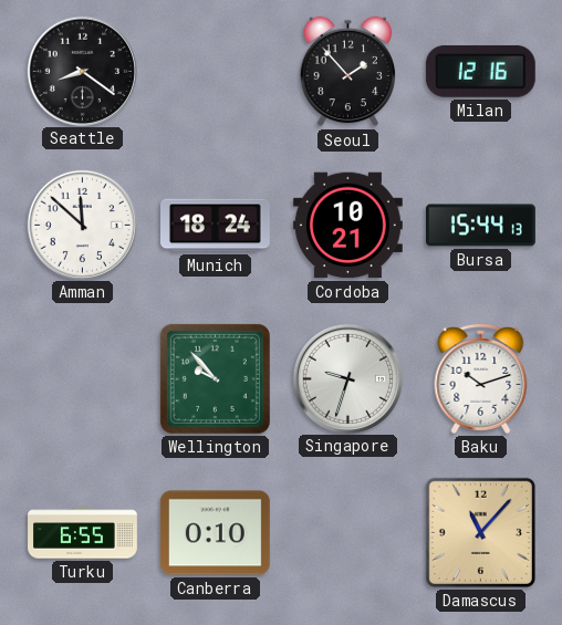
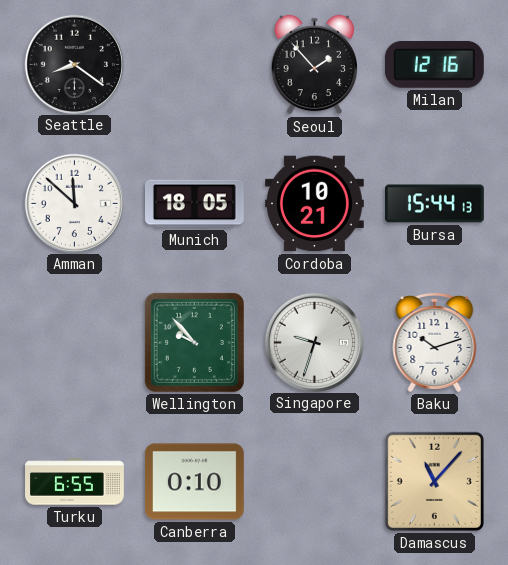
Munich: 18:24 -> 18:05 (195, 204)
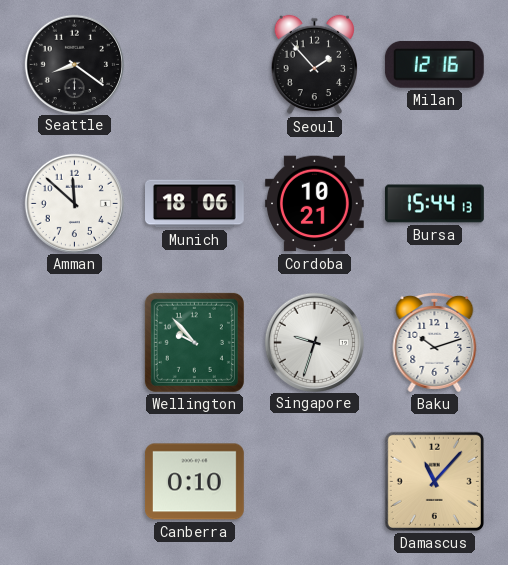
Munich: 18:05 -> 18:06 (195, 204)
Turku: 6:55 -> none (75, 482)
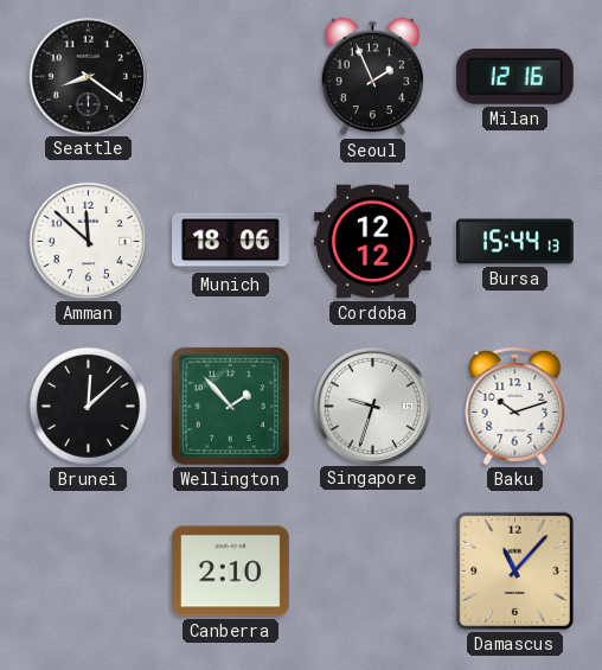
Seoul: 1:53 -> 1:56 (372, 77)
Cordoba: 10:21 -> 12:12 (372, 242)
Brunei: none -> 12:08 (88, 406)
Wellington: 9:53 -> 1:53 (230, 406)
Canberra: 0:10 -> 2:10 (230, 572)
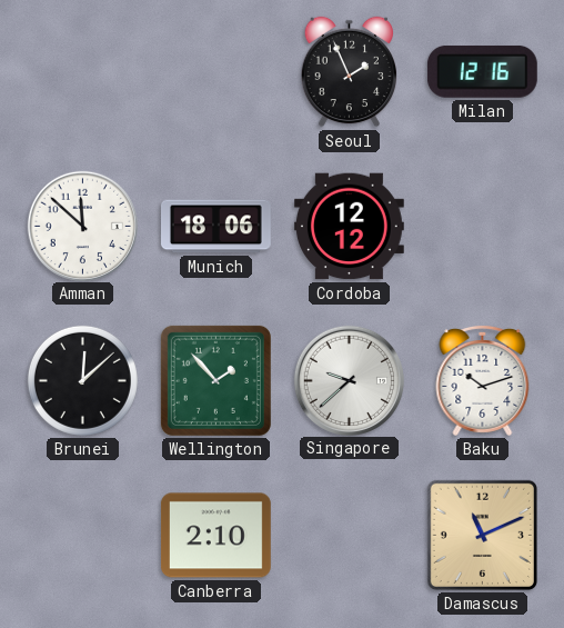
Seattle: 8:21 -> none (88, 76)
Bursa: 15:44 -> none (515, 242)
Singapore: 9:33 -> 9:38 (349, 380)
Damascus: 11:07 -> 11:11 (482, 535)
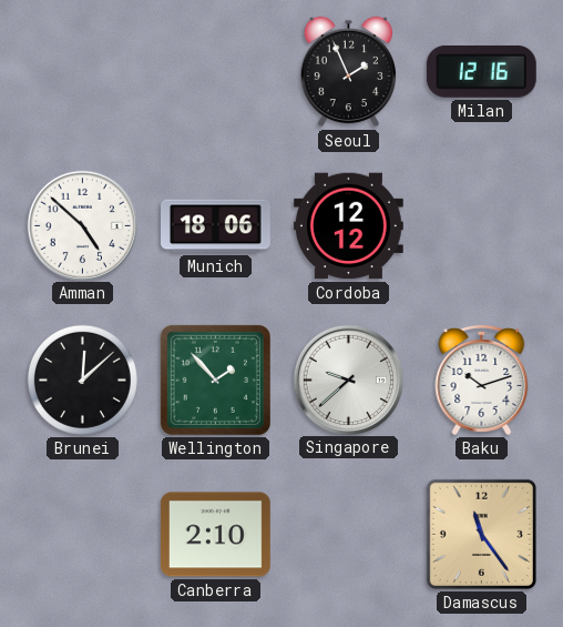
Amman: 11:52 -> 4:52 (82, 225)
Damascus: 11:11 -> 11:24 (481, 534)
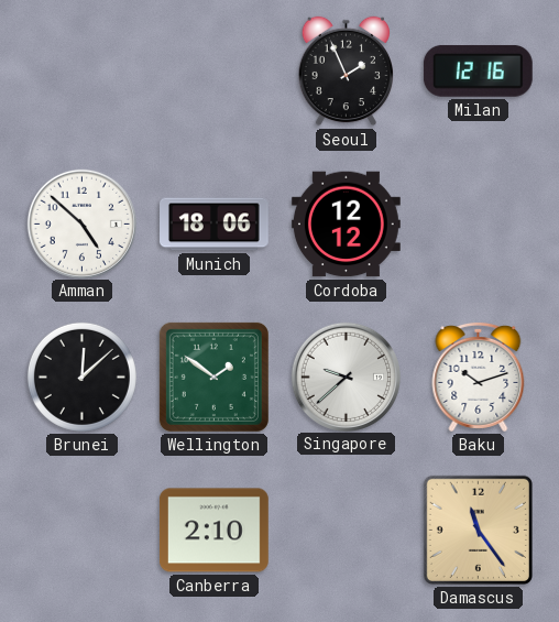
Wellington: 1:53 -> 1:51 (213, 377)
